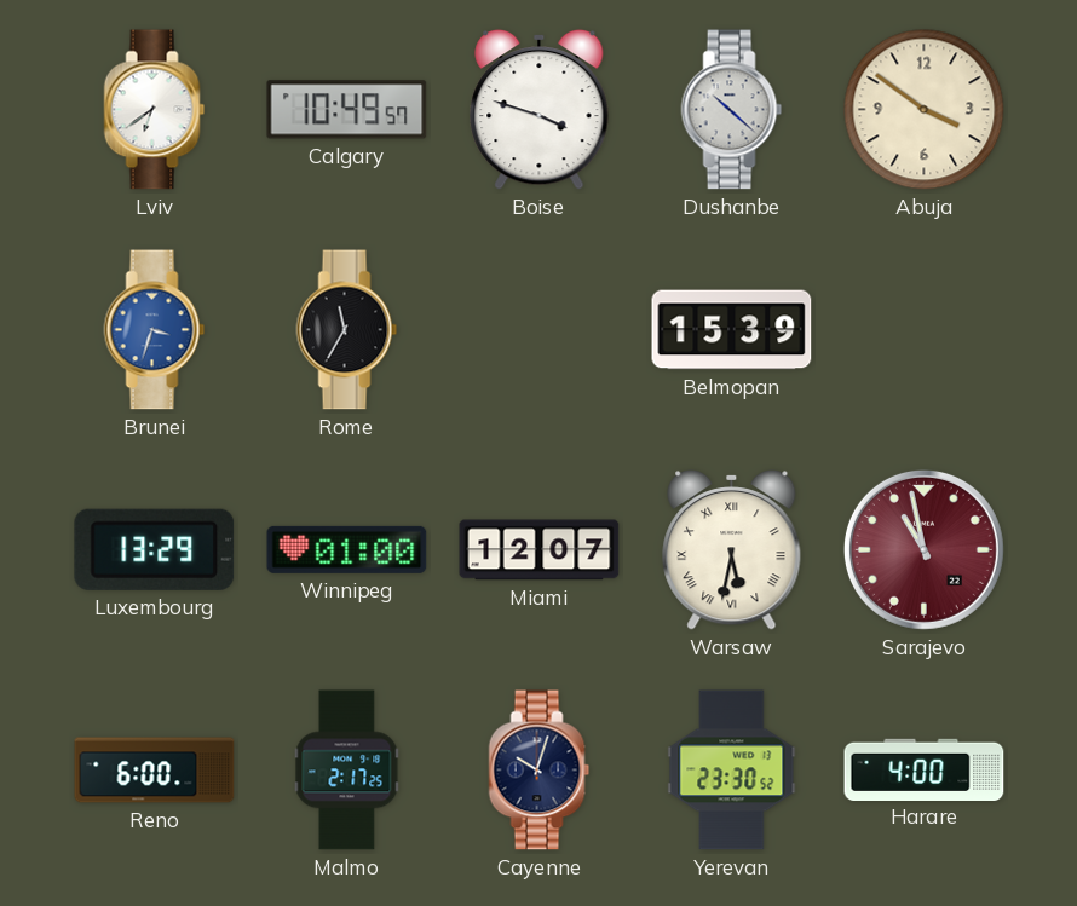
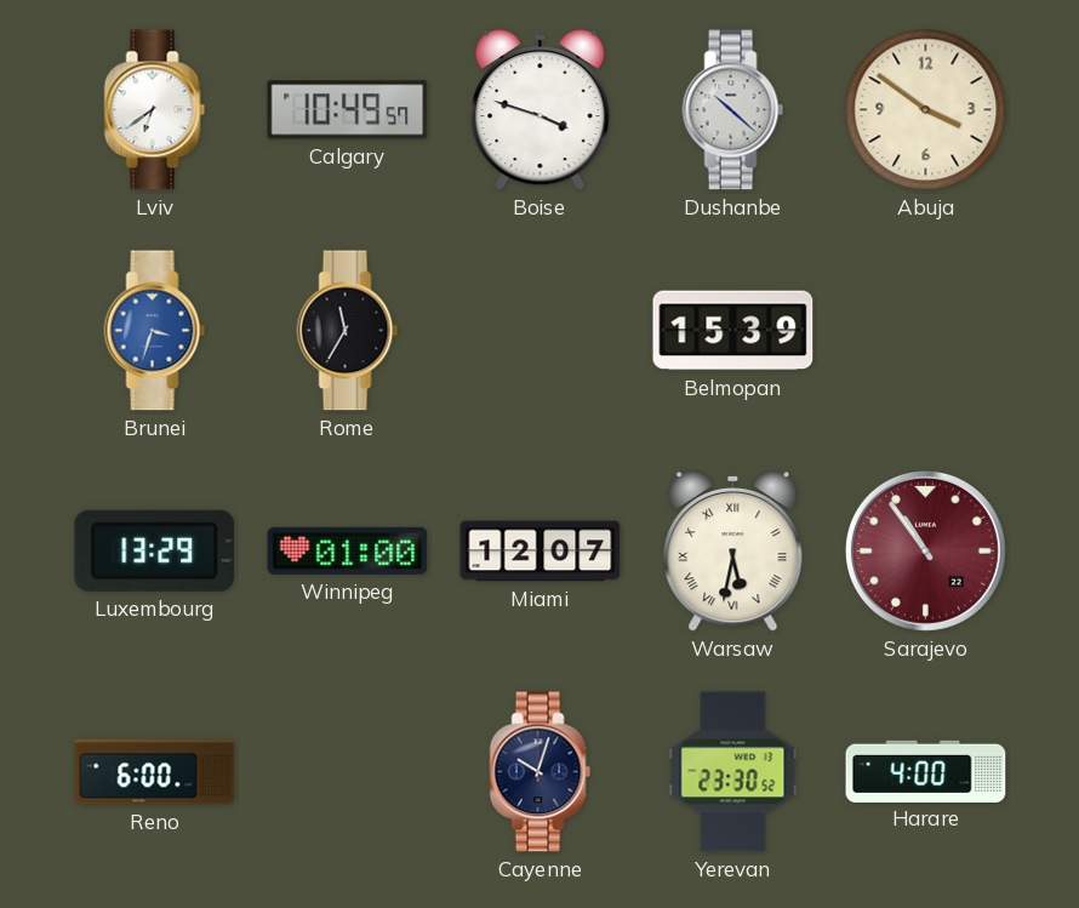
Sarajevo: 10:58 -> 10:54 (925, 550)
Malmo: 2:17 -> none (347, 771)
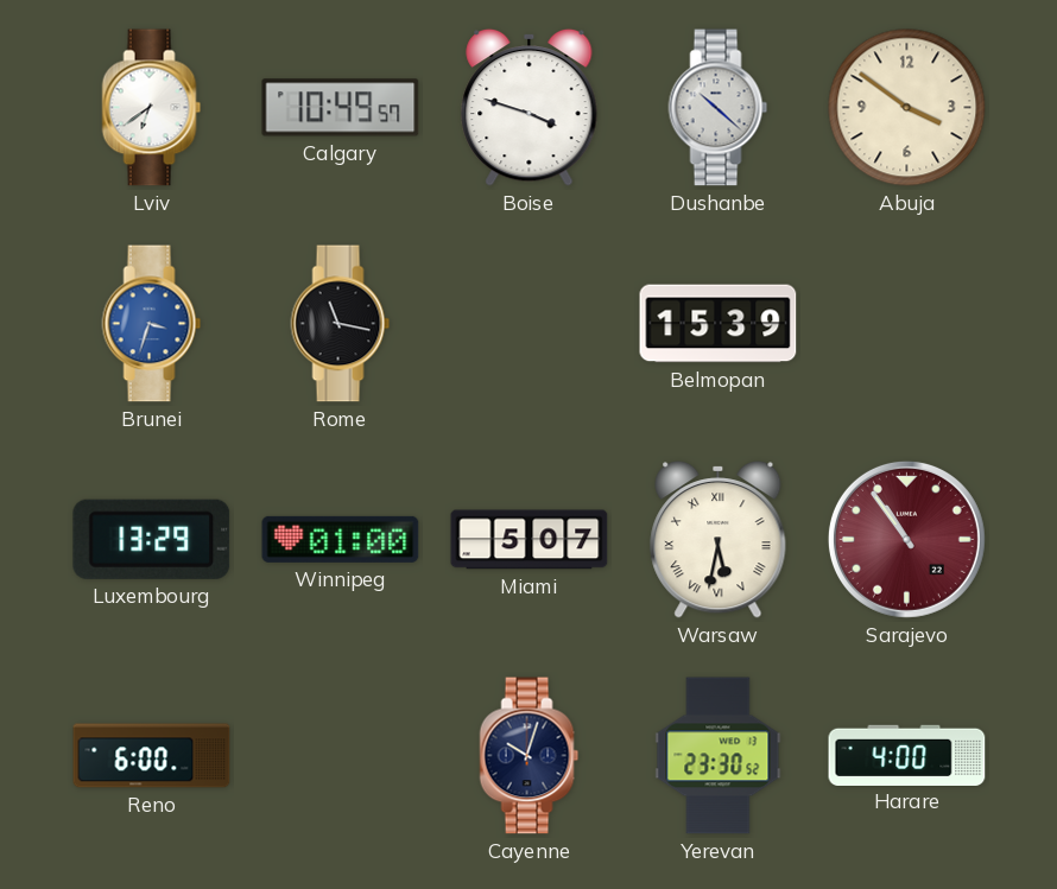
Rome: 11:35 -> 11:17 (341, 324)
Miami: 12:07 -> 5:07 (530, 540)
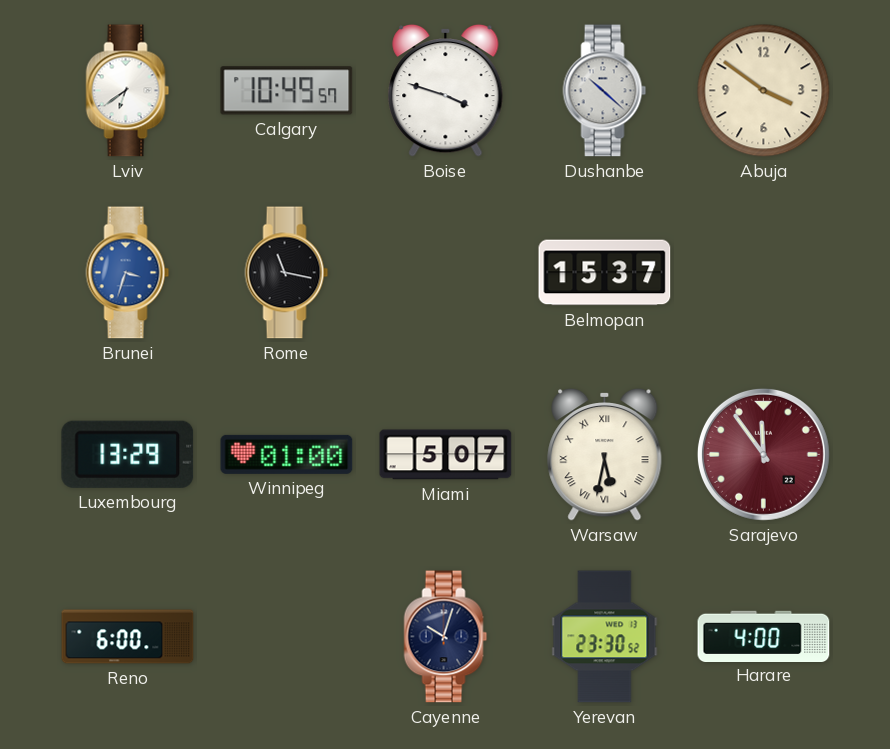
Belmopan: 15:39 -> 15:37 (605, 273)
Sarajevo: 10:54 -> 11:54 (763, 454)
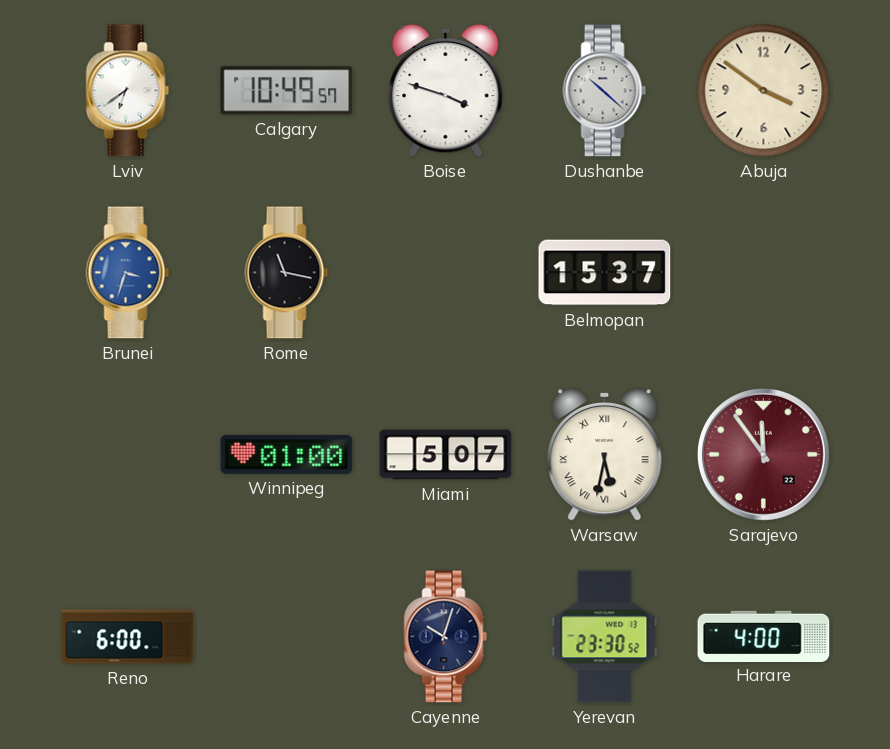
Luxembourg: 13:29 -> none (128, 454)
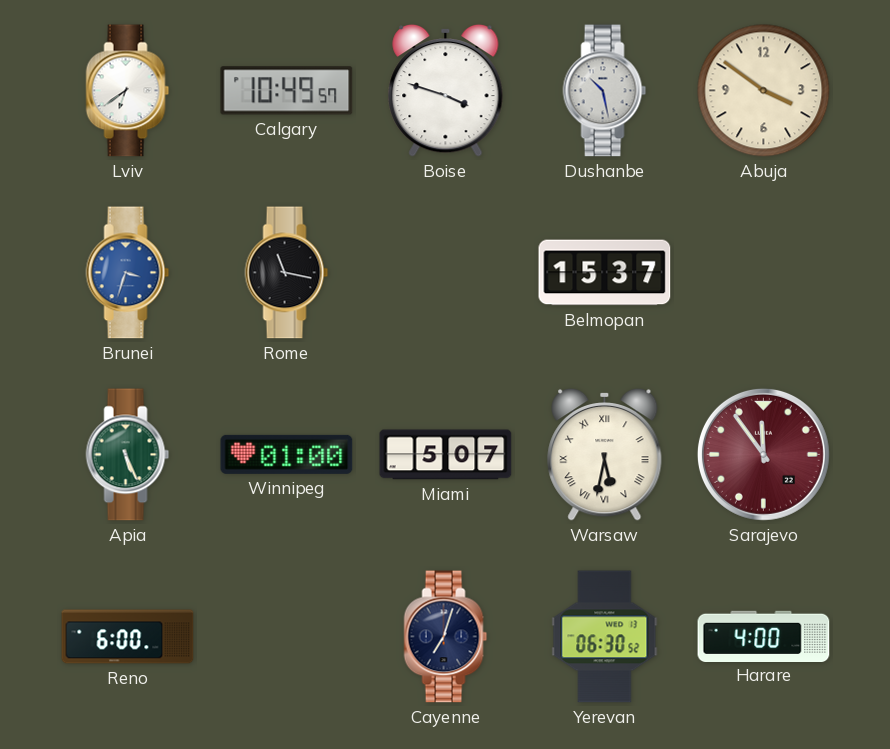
Dushanbe: 10:22 -> 10:28 (605, 91)
Apia: none -> 5:26 (128, 455)
Cayenne: 10:03 -> 7:03 (446, 637)
Yerevan: 23:30 -> 06:30 (605, 637)
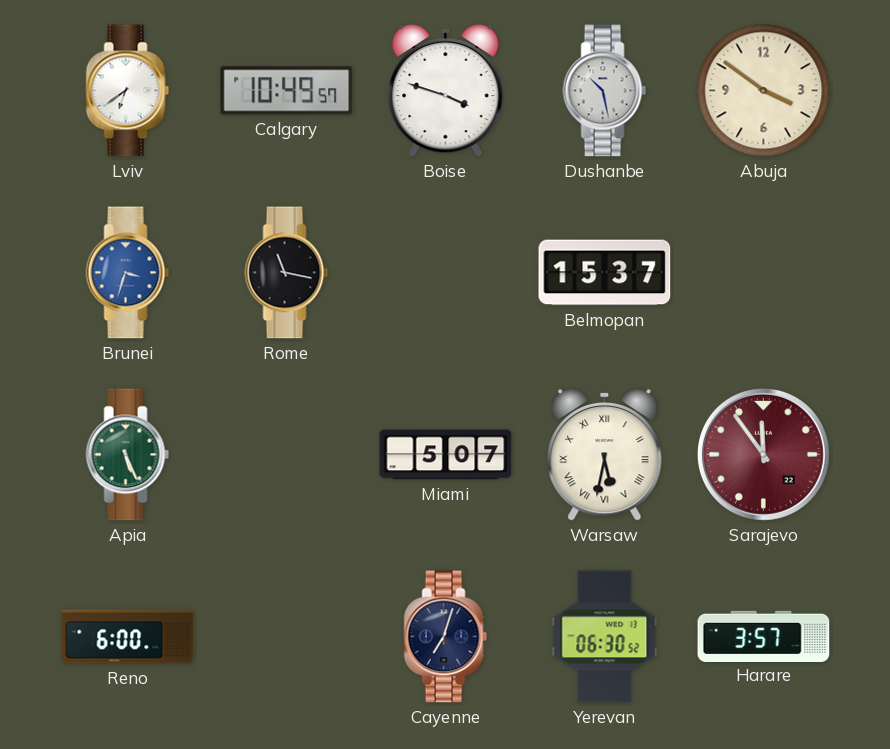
Winnipeg: 01:00 -> none (287, 454)
Harare: 4:00 -> 3:57 (764, 636)
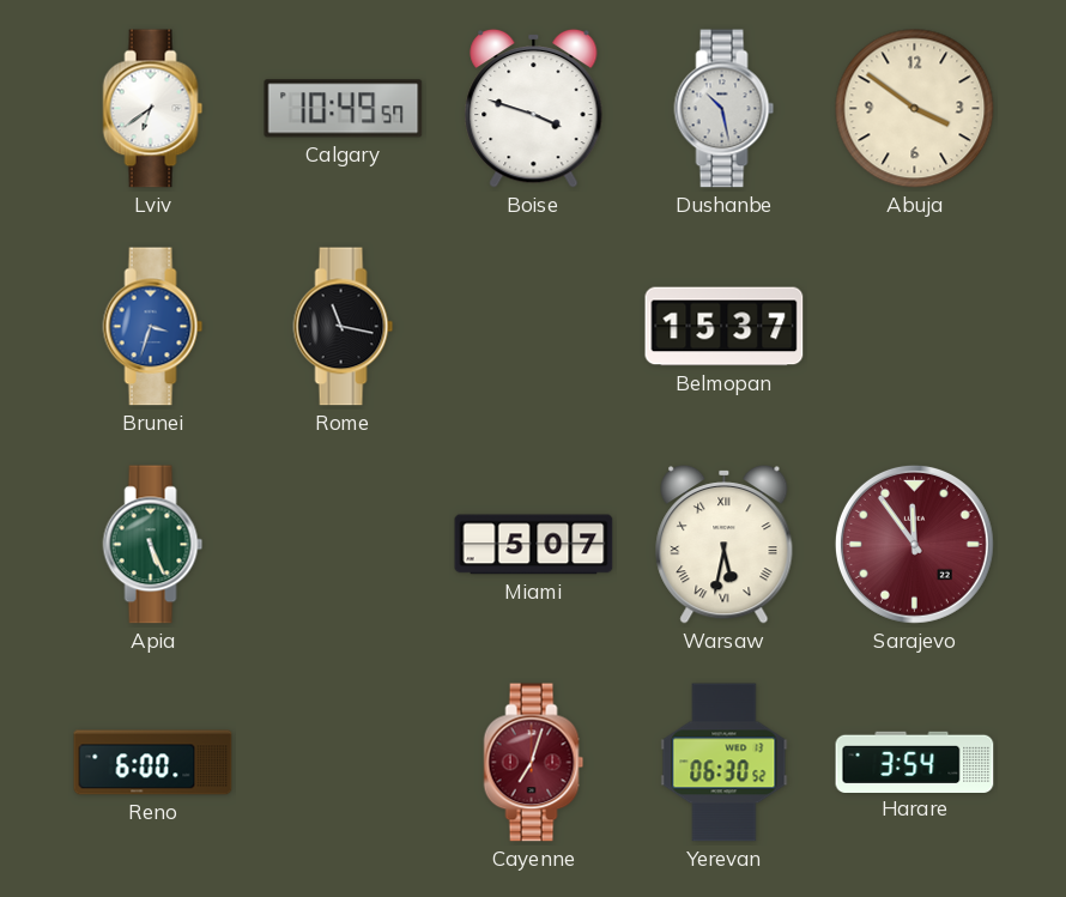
Cayenne dial: navy -> burgundy (534, 763)
Harare: 3:57 -> 3:54 (915, 762)
